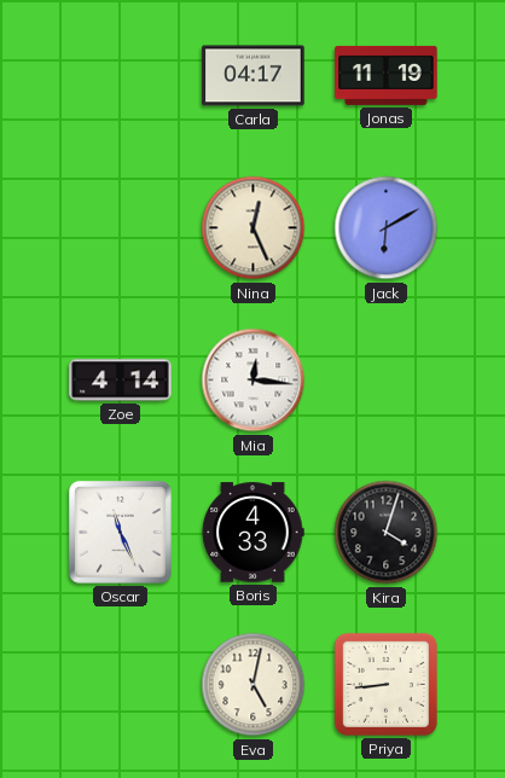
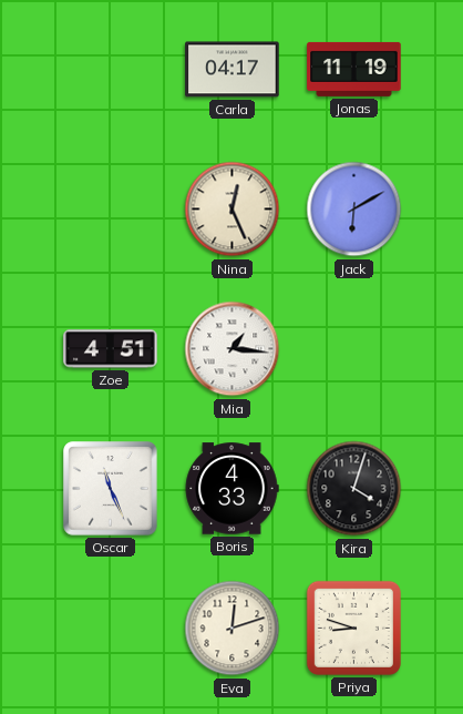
Zoe: 4:14 -> 4:51 (111, 349)
Mia: 12:16 -> 1:16 (233, 349)
Eva: 5:02 -> 12:12 (233, 629)
Priya: 8:44 -> 8:48 (353, 628)
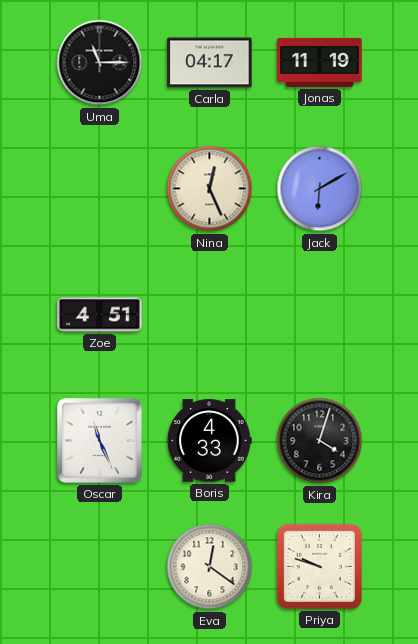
Uma: none -> 11:15 (100, 63)
Mia: 1:16 -> none (233, 349)
Eva: 12:12 -> 12:21 (210, 567)
Priya: 8:48 -> 9:48 (319, 566)
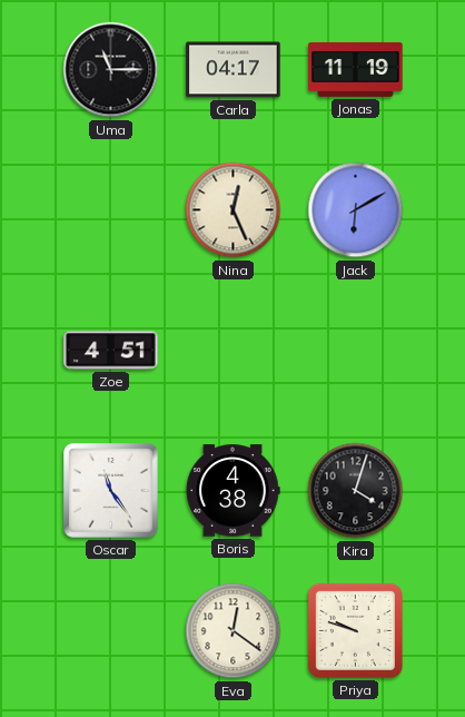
Oscar: 11:26 -> 11:24 (111, 491)
Boris: 4:33 -> 4:38 (233, 491)
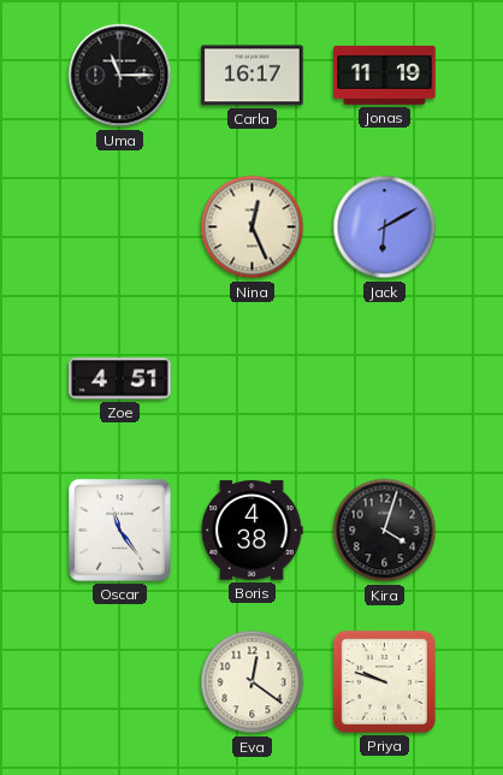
Carla: 04:17 -> 16:17 (253, 76)
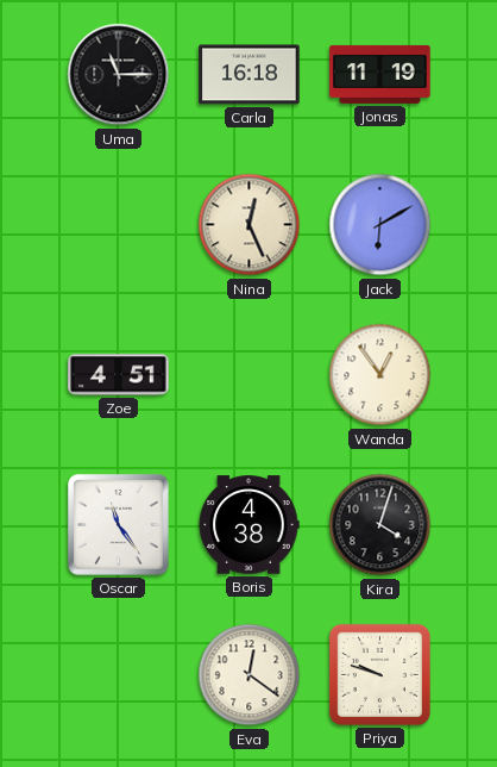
Carla: 16:17 -> 16:18 (250, 75)
Wanda: none -> 12:54 (380, 375)
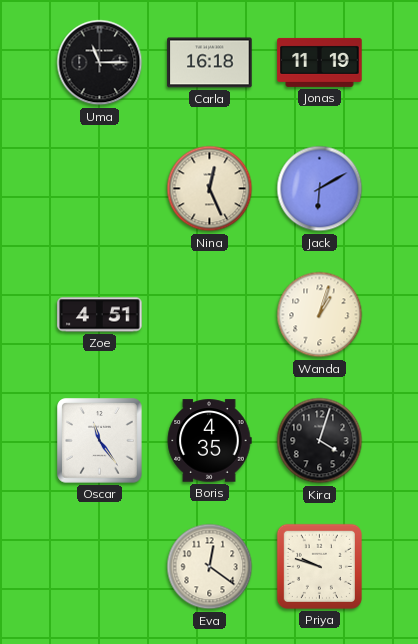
Wanda: 12:54 -> 1:03 (320, 315)
Boris: 4:38 -> 4:35 (209, 441)
